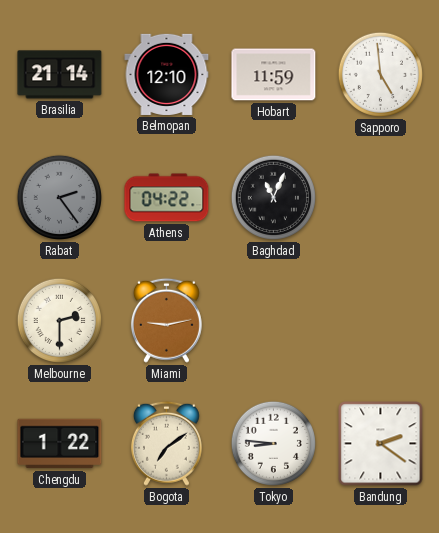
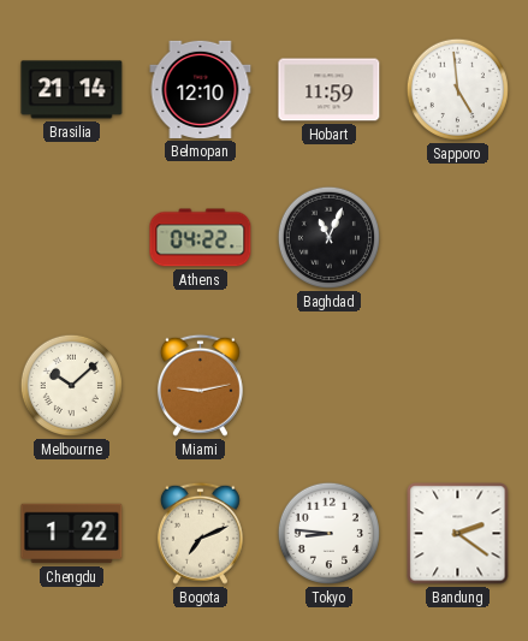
Rabat: 2:24 -> none (59, 197)
Melbourne: 2:30 -> 10:08 (71, 385)
Bogota: 7:09 -> 7:11 (200, 533)
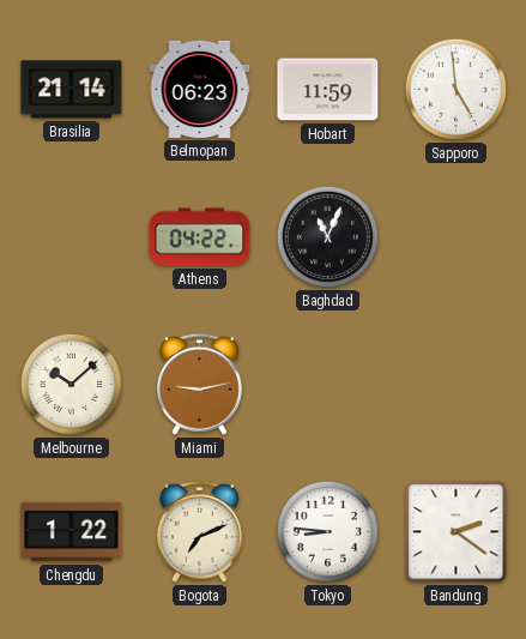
Belmopan: 12:10 -> 06:23 (200, 89)
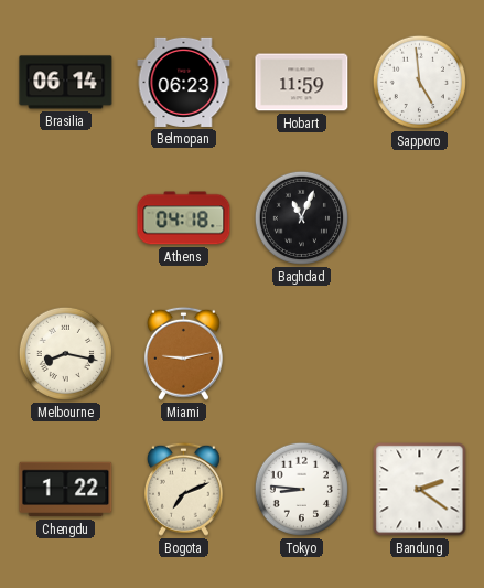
Brasilia: 21:14 -> 06:14 (66, 83)
Athens: 04:22 -> 04:18 (184, 218)
Melbourne: 10:08 -> 8:17 (65, 353)
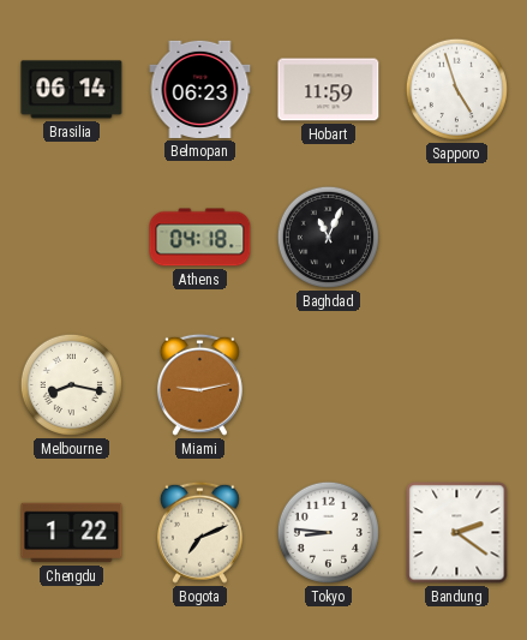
Sapporo: 4:59 -> 4:57 (456, 89)
